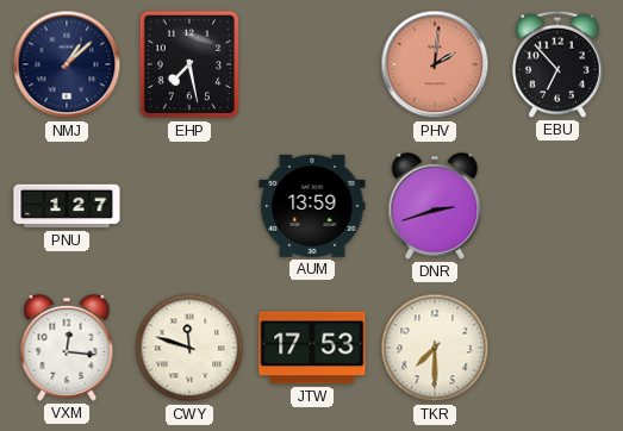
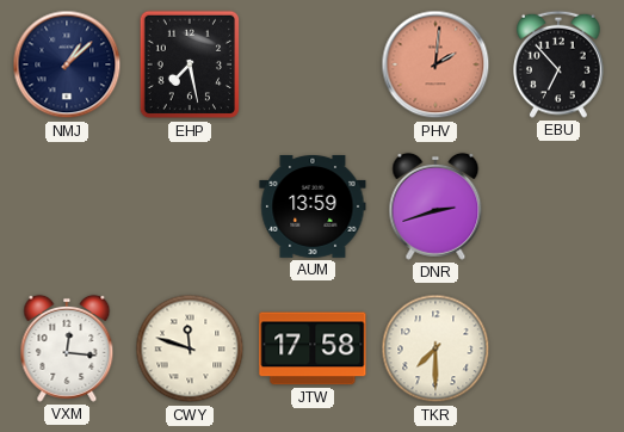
PNU: 1:27 -> none (67, 206)
JTW: 17:53 -> 17:58 (313, 348)
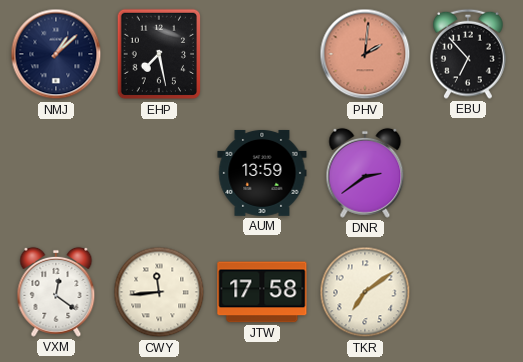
DNR: 2:42 -> 2:39 (365, 173)
VXM: 12:16 -> 12:21 (56, 292)
CWY: 11:48 -> 11:44 (159, 292)
TKR: 7:30 -> 7:09 (365, 292)
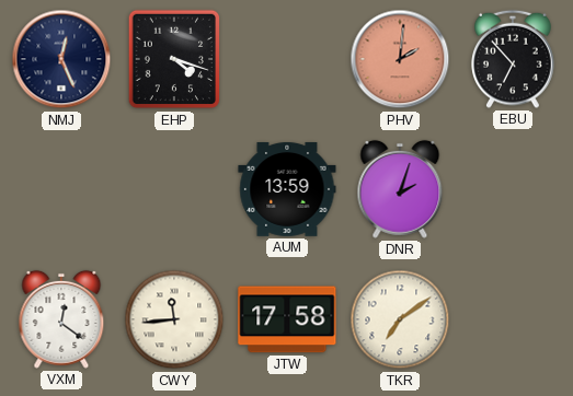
NMJ: 1:08 -> 12:26 (61, 59)
EHP: 7:28 -> 4:18 (174, 59)
DNR: 2:39 -> 2:03 (400, 189)
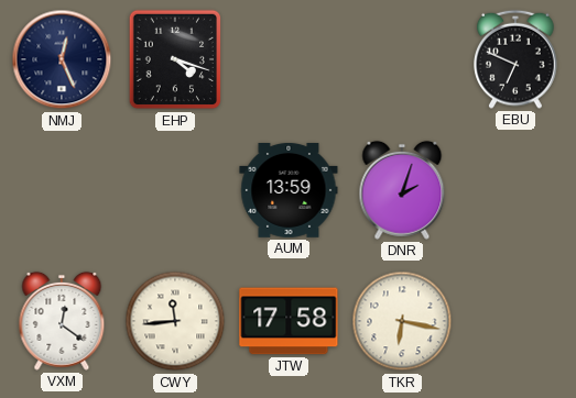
PHV: 2:01 -> none (400, 59)
EBU: 6:53 -> 6:49 (515, 59)
TKR: 7:09 -> 6:17 (402, 321)
